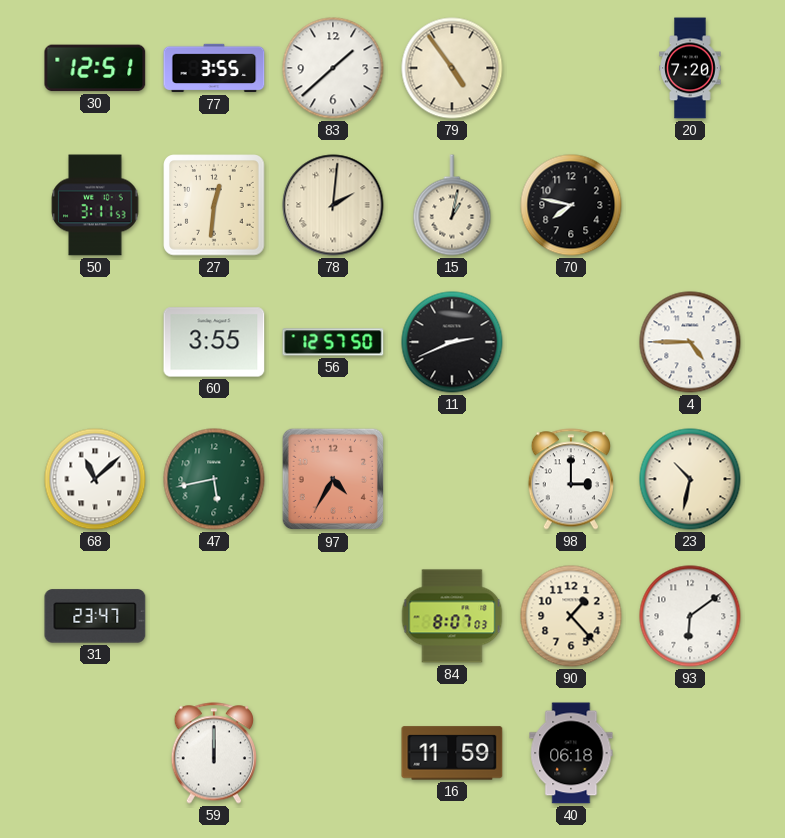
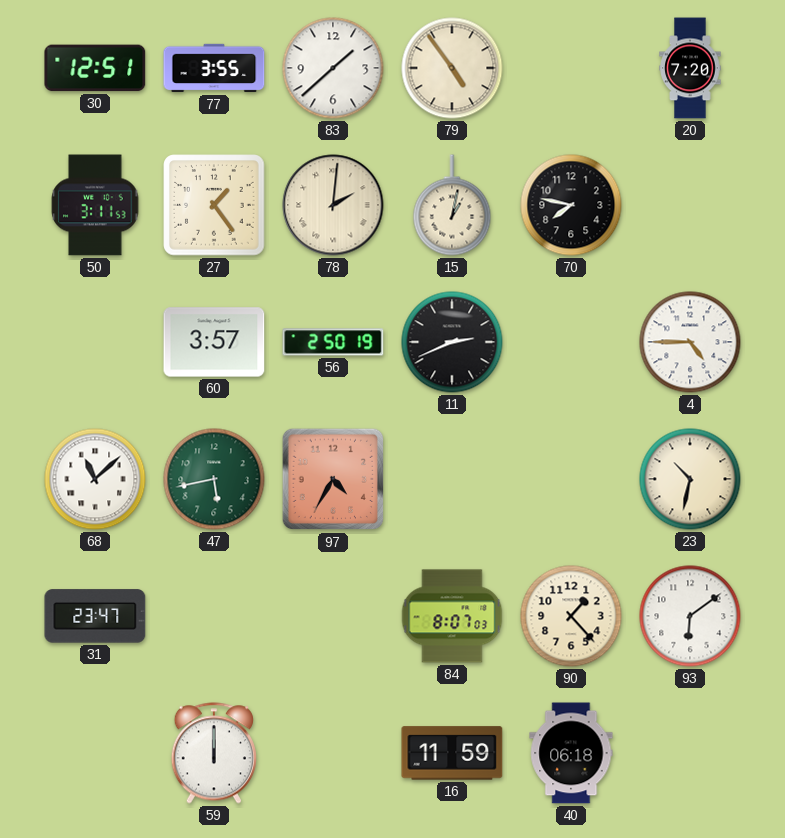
27: 12:31 -> 1:24 (214, 205)
60: 3:55 -> 3:57 (214, 342)
56: 12:57 -> 2:50 (333, 342)
98: 3:00 -> none (571, 479)
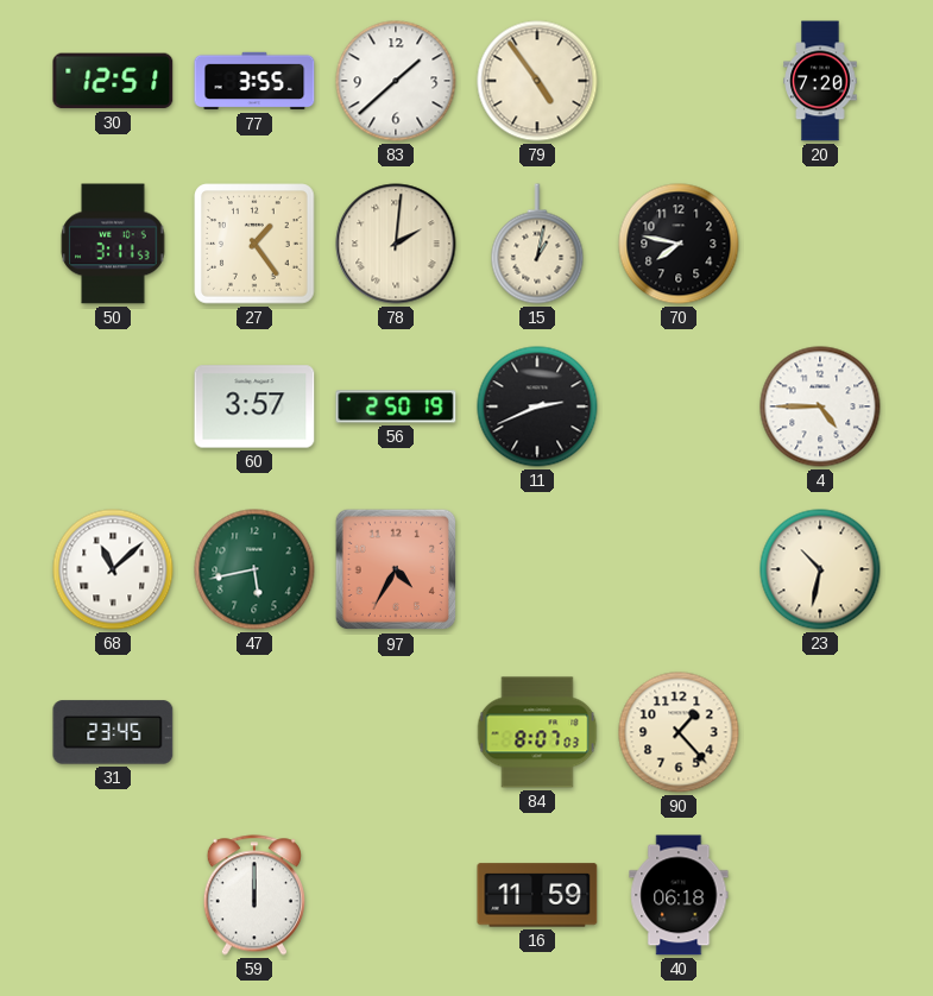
31: 23:47 -> 23:45 (113, 732)
93: 6:09 -> none (690, 616)
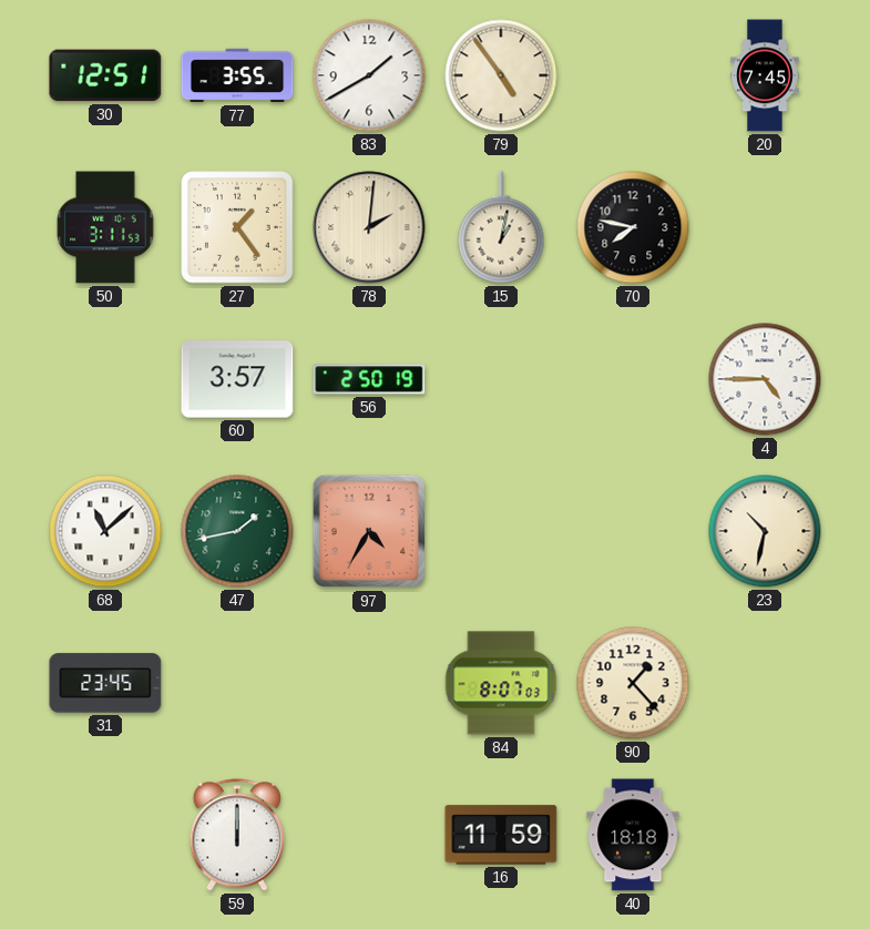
83: 1:38 -> 1:40 (369, 75)
20: 7:20 -> 7:45 (765, 75)
11: 2:41 -> none (537, 406)
47: 5:43 -> 1:43 (237, 531)
40: 06:18 -> 18:18 (633, 835)
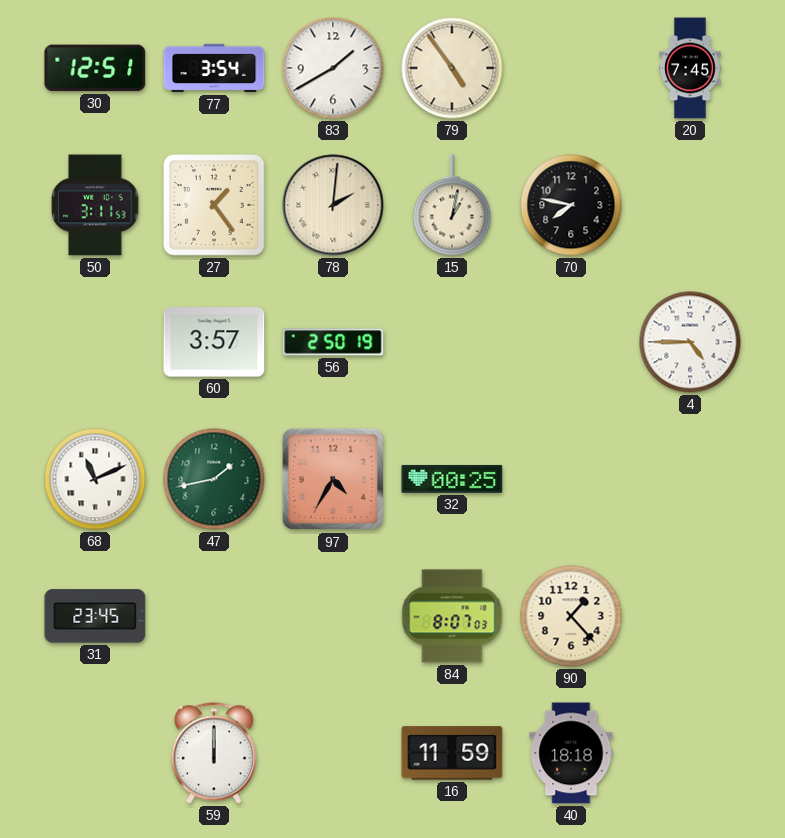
77: 3:55 -> 3:54 (214, 68)
68: 11:08 -> 11:11 (95, 479)
32: none -> 00:25 (452, 479)
23: 10:32 -> none (765, 531)
